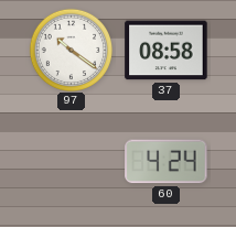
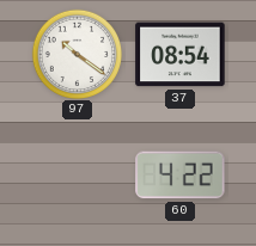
37: 08:58 -> 08:54 (181, 55)
60: 4:24 -> 4:22 (181, 176)
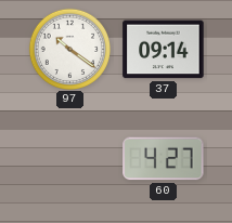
37: 08:54 -> 09:14 (164, 50)
60: 4:22 -> 4:27 (164, 159)
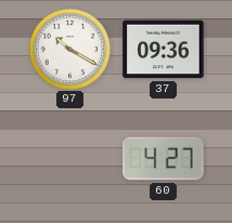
97: 10:21 -> 10:20 (69, 49)
37: 09:14 -> 09:36 (164, 50)
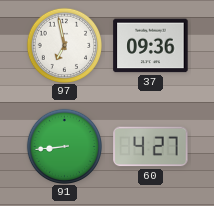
97: 10:20 -> 6:58 (64, 45)
91: none -> 8:44 (64, 146)
